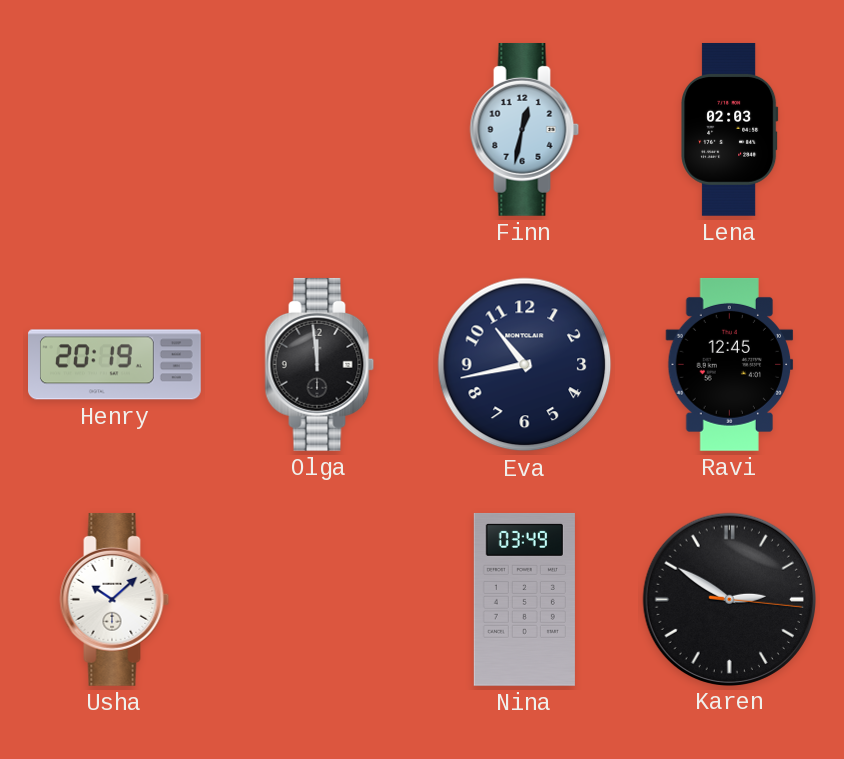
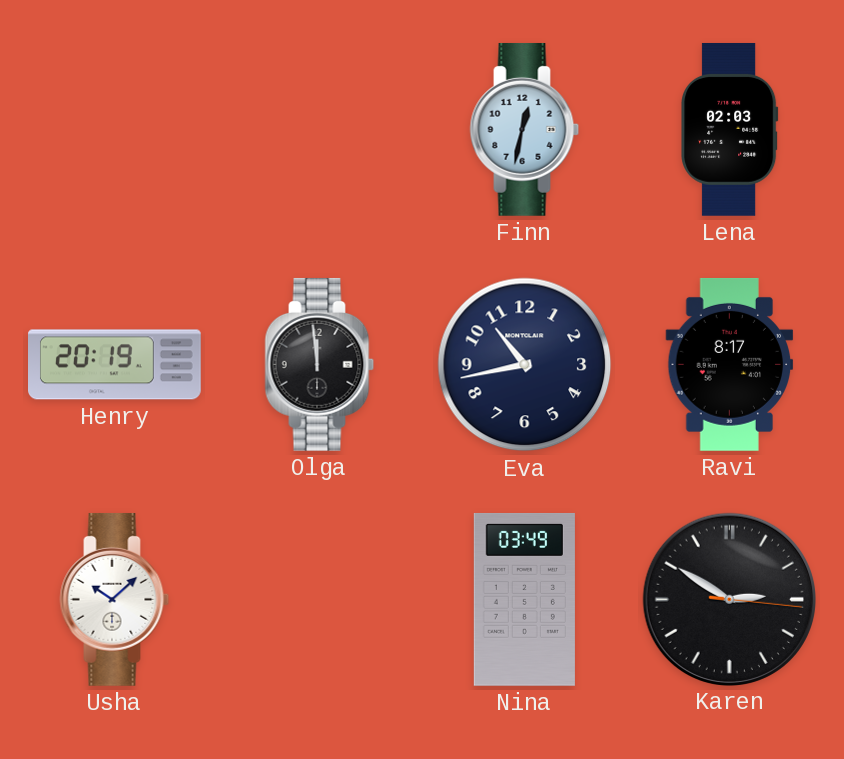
Ravi: 12:45 -> 8:17 (730, 364)
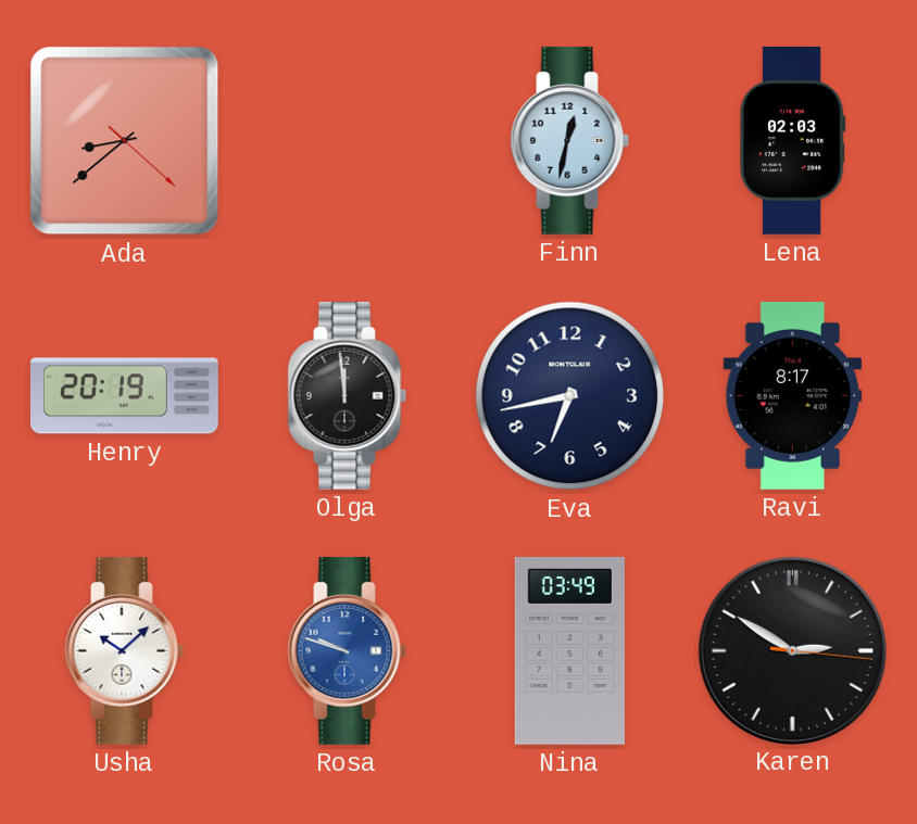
Ada: none -> 8:38 (125, 141)
Eva: 10:43 -> 6:43 (570, 396)
Rosa: none -> 9:48 (348, 650)
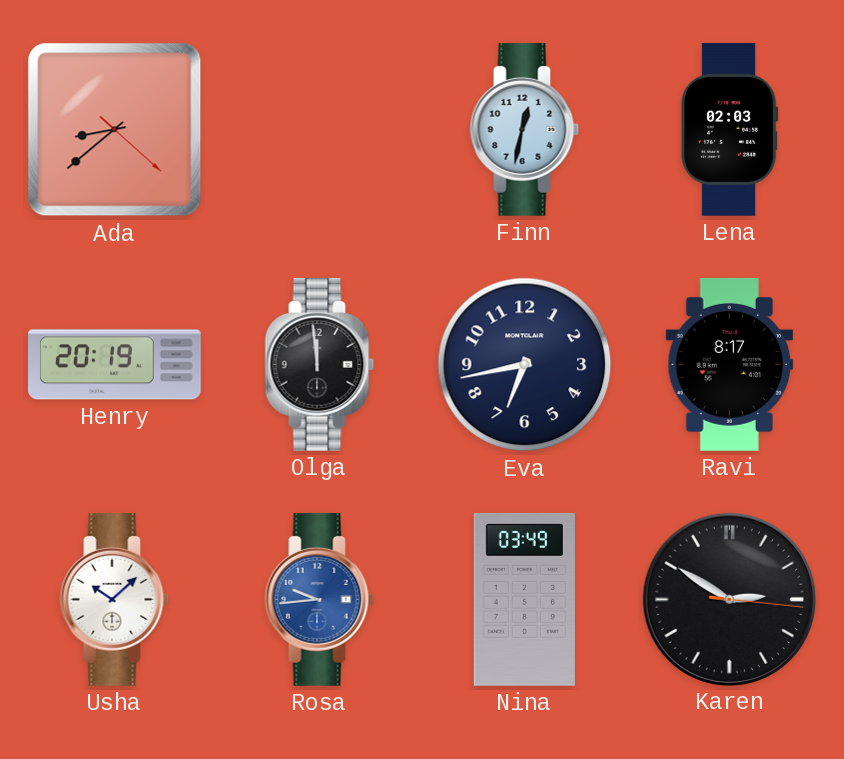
Rosa: 9:48 -> 9:44 (320, 599)
